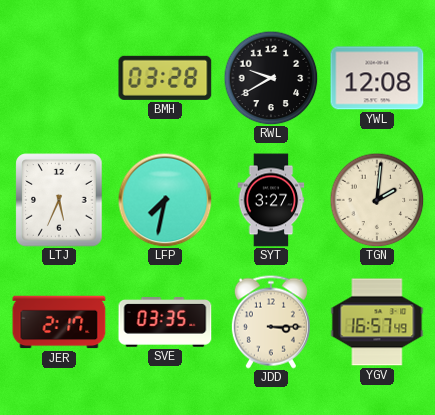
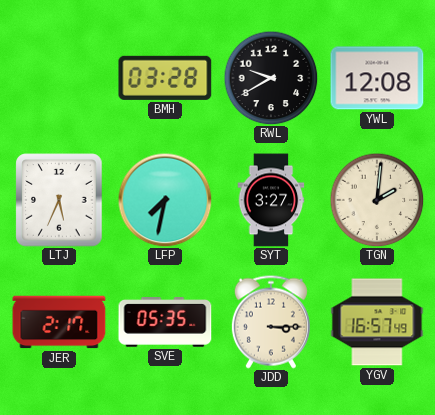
SVE: 03:35 -> 05:35 (165, 322)
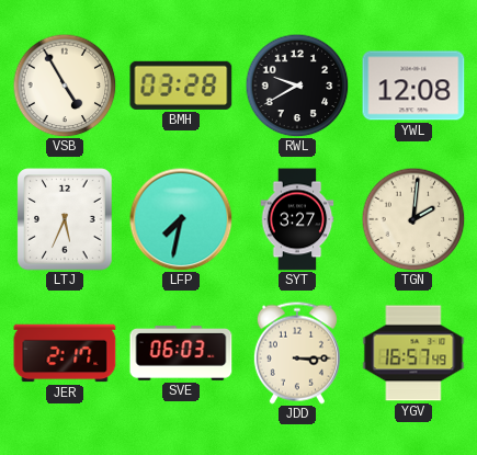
VSB: none -> 4:55 (65, 86)
SVE: 05:35 -> 06:03 (181, 353)
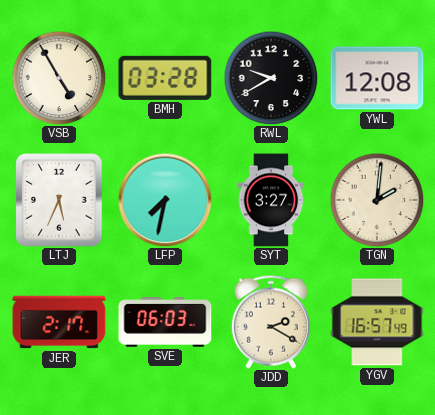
JDD: 3:15 -> 2:20 (271, 322)
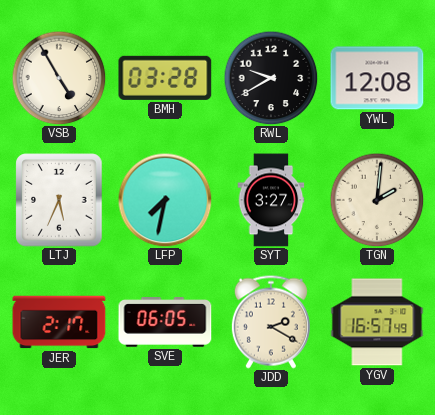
SVE: 06:03 -> 06:05 (165, 322)
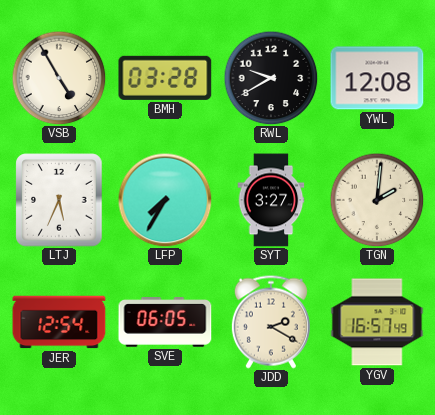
LFP: 7:32 -> 7:35 (165, 200)
JER: 2:17 -> 12:54 (59, 322)
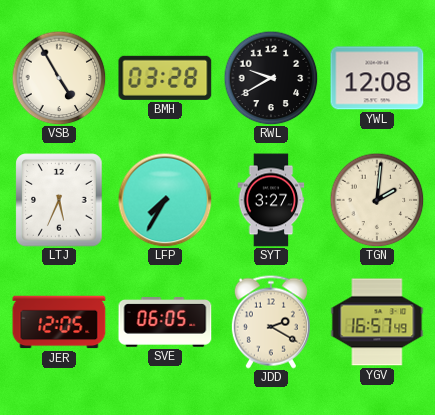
JER: 12:54 -> 12:05 (59, 322)
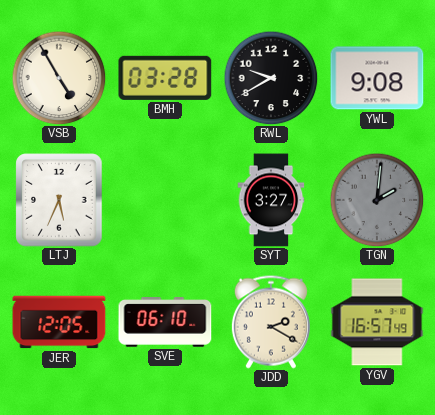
YWL: 12:08 -> 9:08 (377, 78)
LFP: 7:35 -> none (165, 200)
TGN dial: cream -> grey (377, 200)
SVE: 06:05 -> 06:10 (165, 322)
